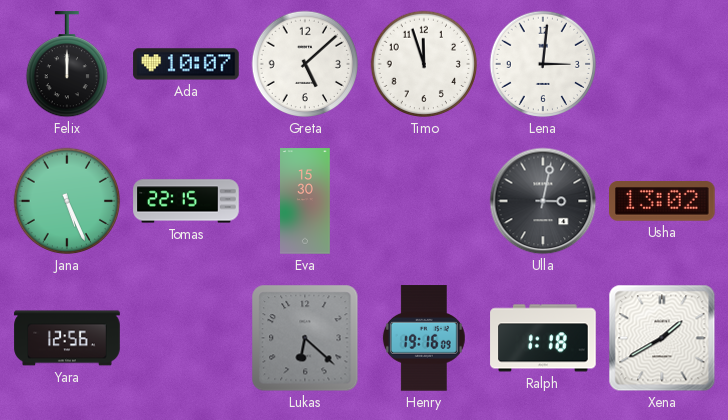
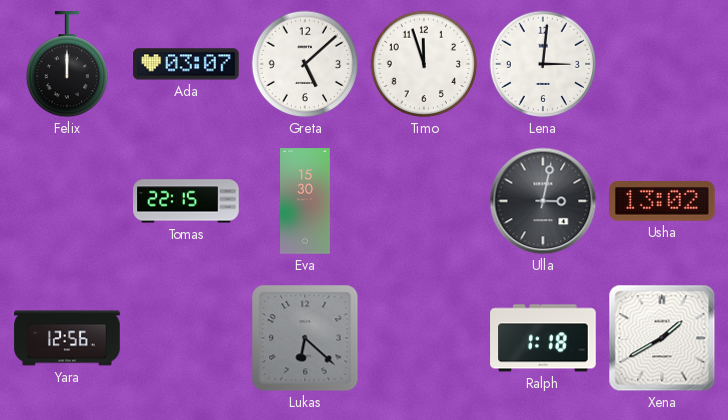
Ada: 10:07 -> 03:07 (186, 64)
Jana: 5:26 -> none (67, 201)
Henry: 19:16 -> none (424, 338)
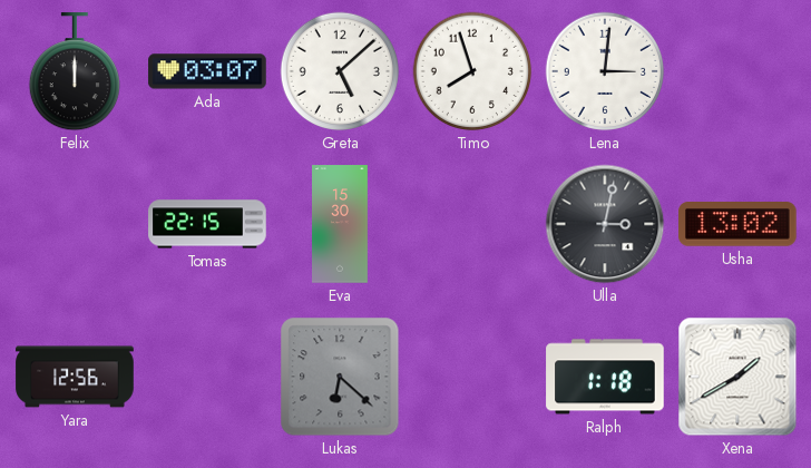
Timo: 11:57 -> 7:57 (472, 71)
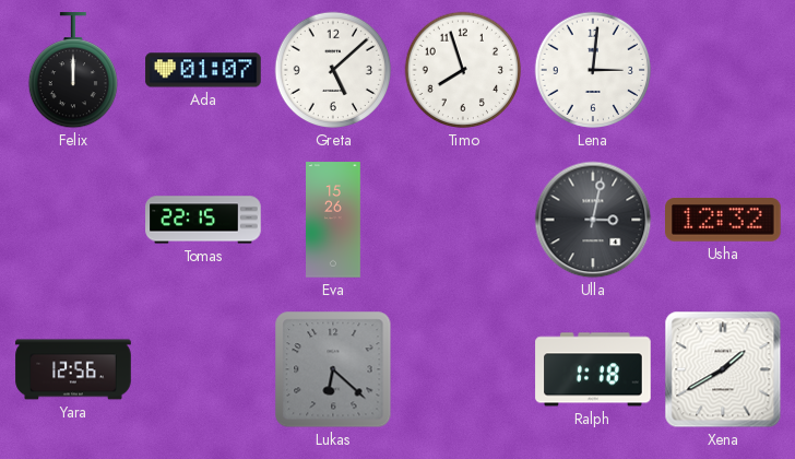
Ada: 03:07 -> 01:07 (203, 70)
Eva: 15:30 -> 15:26 (334, 220)
Usha: 13:02 -> 12:32 (724, 221)
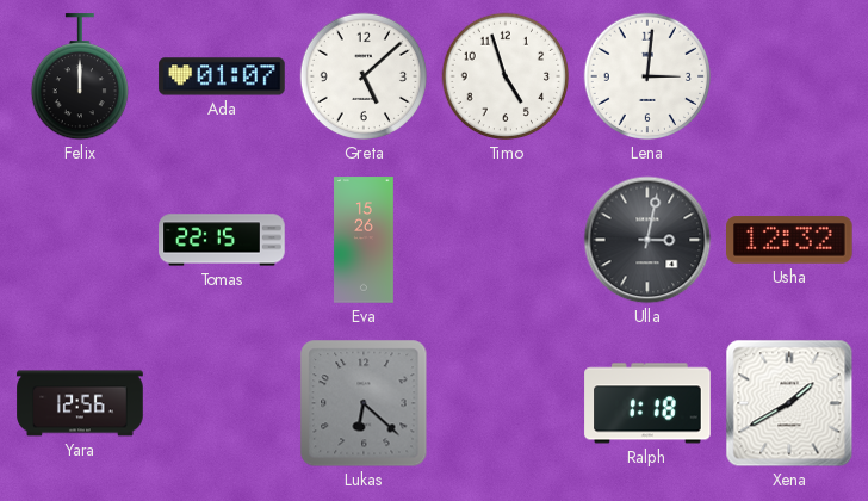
Timo: 7:57 -> 4:57 (506, 76)
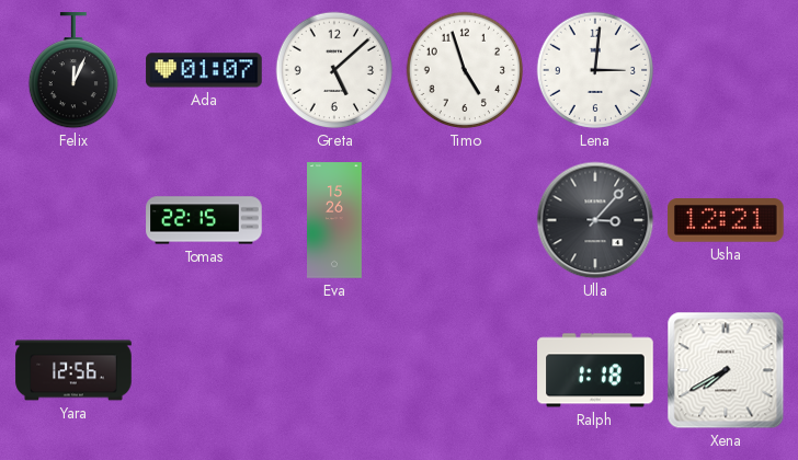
Felix: 12:00 -> 12:04 (72, 71)
Ulla: 3:02 -> 3:07 (595, 220)
Usha: 12:32 -> 12:21 (727, 221)
Lukas: 6:22 -> none (364, 403)
Xena: 1:40 -> 7:40 (726, 370)
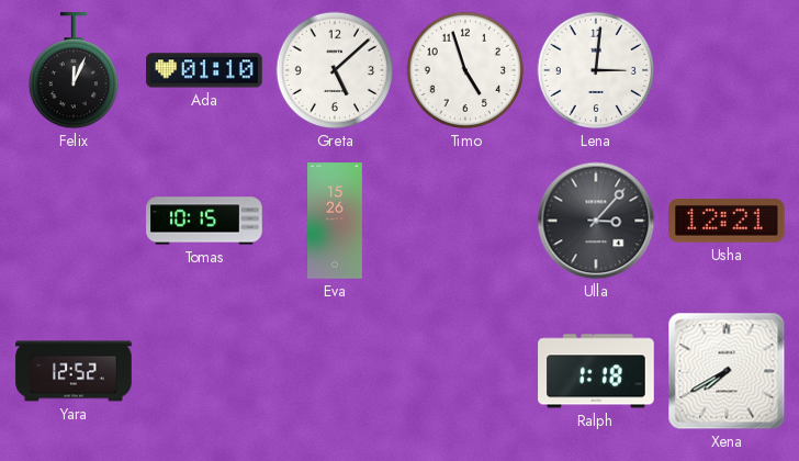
Ada: 01:07 -> 01:10 (204, 70)
Tomas: 22:15 -> 10:15 (204, 221)
Yara: 12:56 -> 12:52 (74, 371)
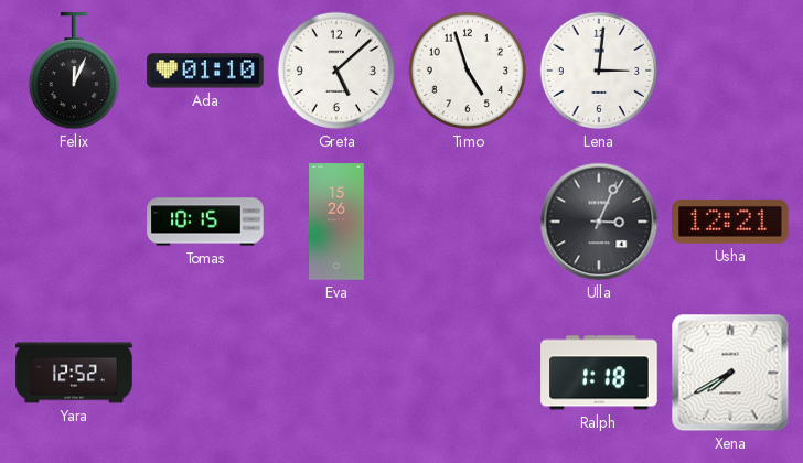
Ulla: 3:07 -> 3:04 (599, 222)
